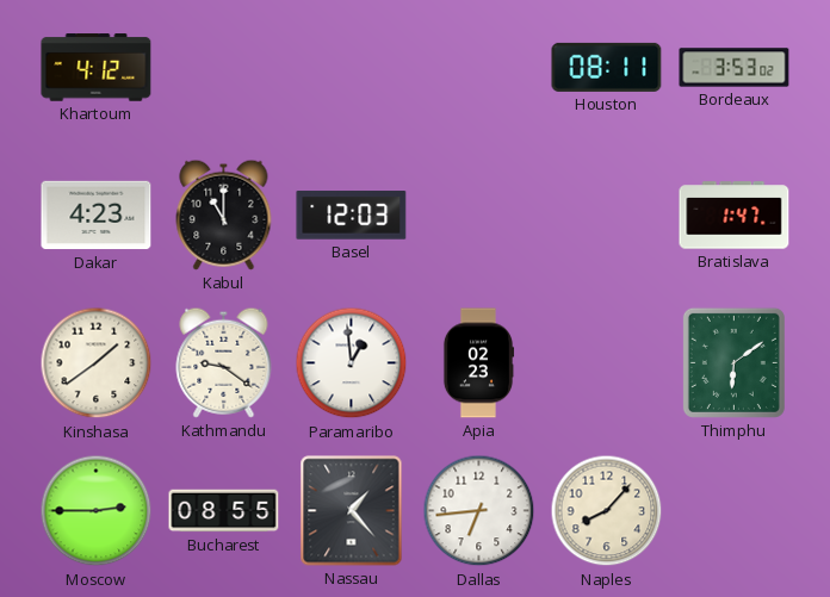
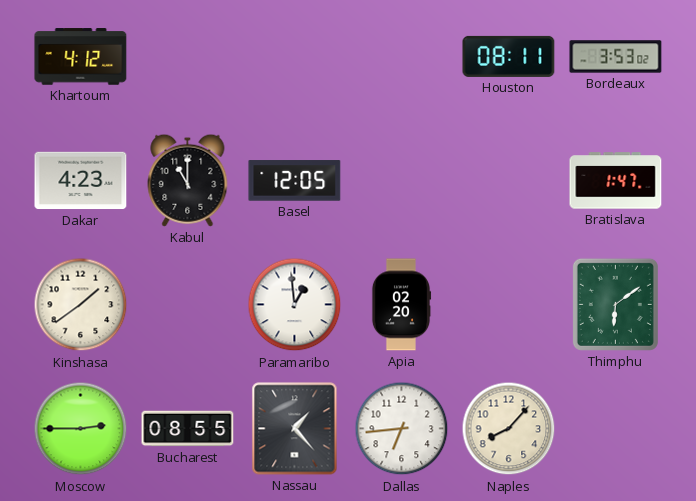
Basel: 12:03 -> 12:05 (295, 181)
Kathmandu: 9:21 -> none (224, 362)
Apia: 02:23 -> 02:20 (401, 305)
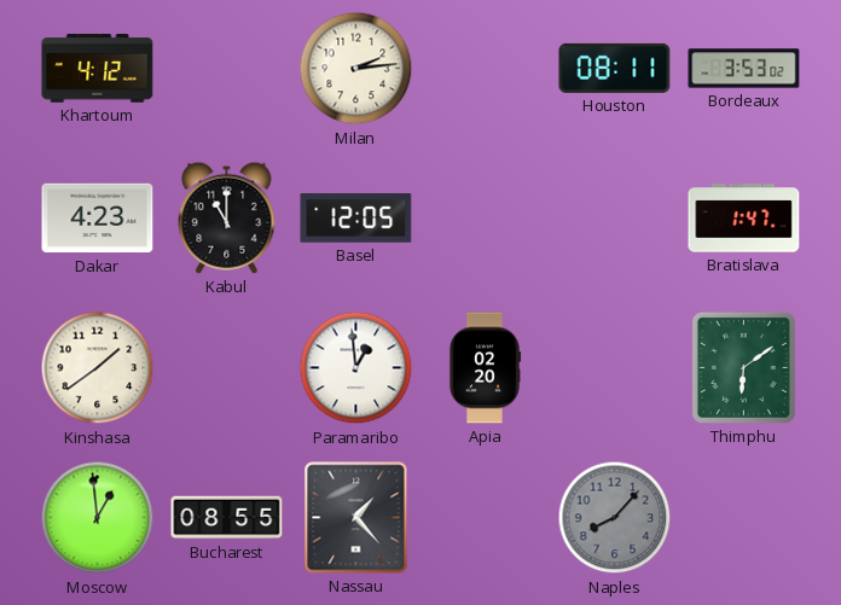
Milan: none -> 2:14 (356, 69)
Moscow: 2:45 -> 12:59 (98, 518)
Dallas: 6:44 -> none (402, 429)
Naples dial: cream -> grey (615, 518)
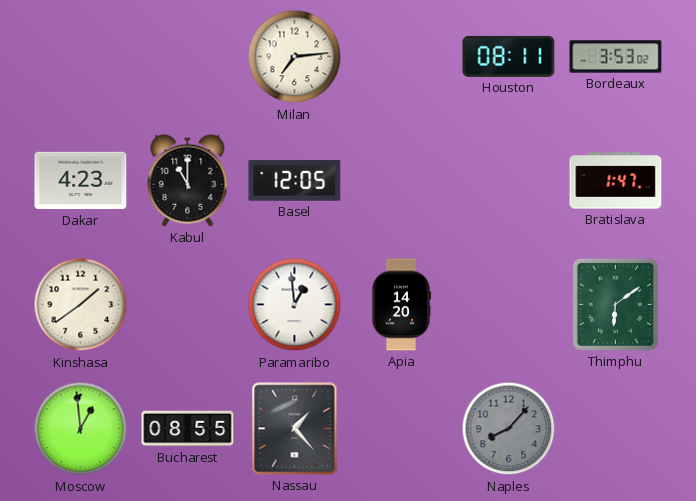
Khartoum: 4:12 -> none (98, 69)
Milan: 2:14 -> 7:14 (295, 57)
Apia: 02:20 -> 14:20 (401, 305)
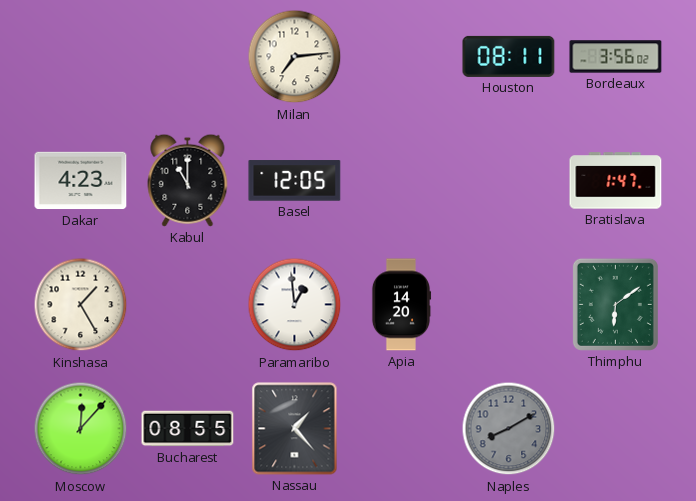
Bordeaux: 3:53 -> 3:56 (616, 57)
Kinshasa: 1:39 -> 1:25 (81, 305)
Moscow: 12:59 -> 12:07 (81, 429)
Naples: 8:07 -> 8:10 (509, 429)
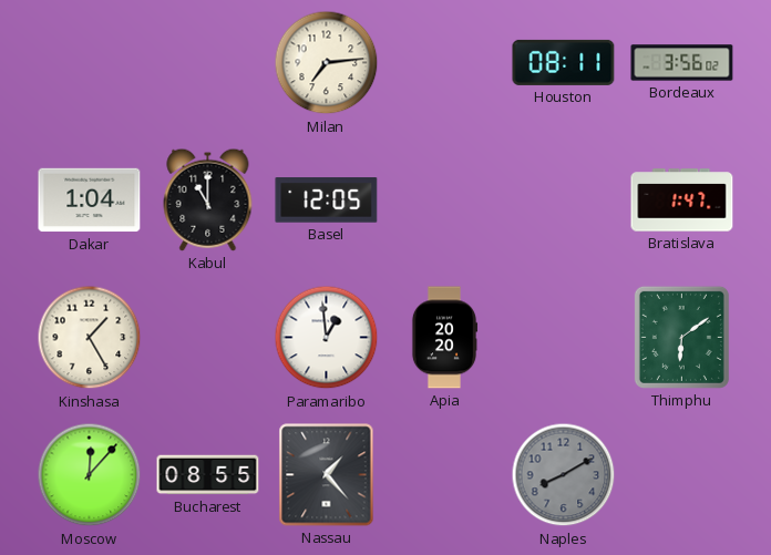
Dakar: 4:23 -> 1:04 (90, 201)
Apia: 14:20 -> 20:20 (444, 338)
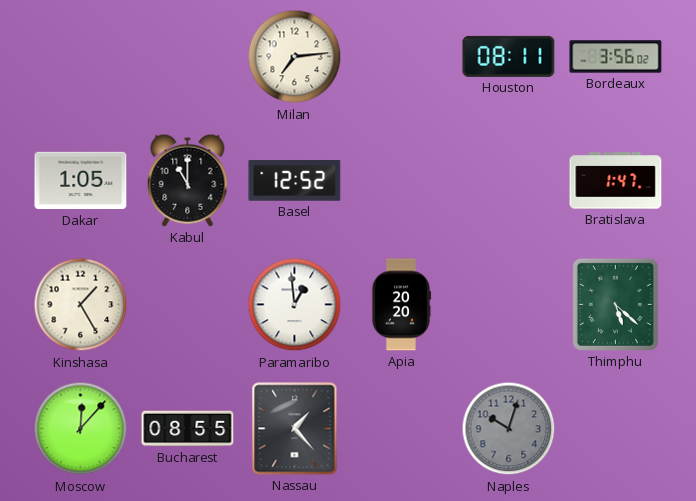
Dakar: 1:04 -> 1:05 (81, 181)
Basel: 12:05 -> 12:52 (295, 181)
Thimphu: 6:09 -> 5:22 (615, 304)
Naples: 8:10 -> 10:03 (509, 429)
